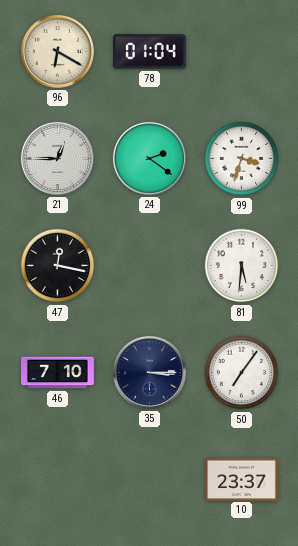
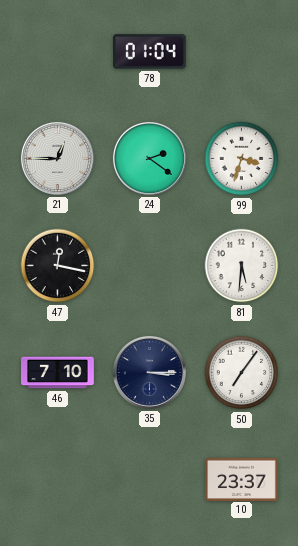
96: 6:20 -> none (57, 51)
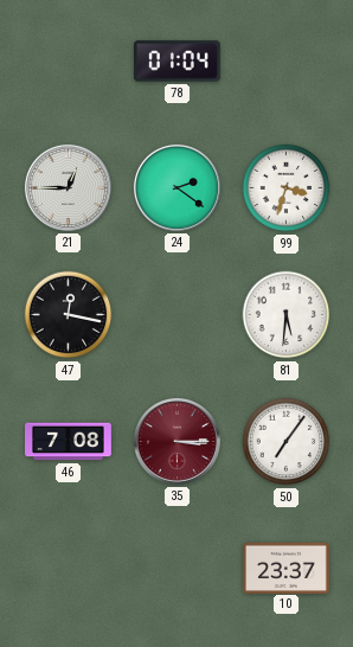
46: 7:10 -> 7:08 (69, 442)
35 dial: navy -> burgundy (176, 441)
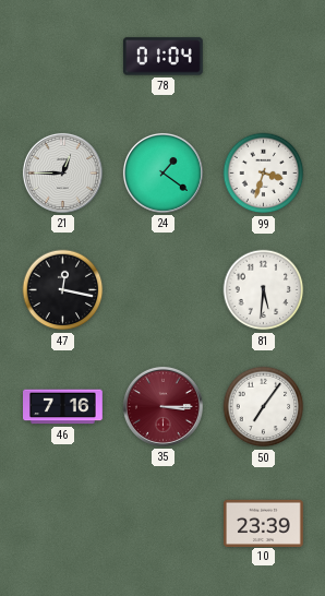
24: 2:21 -> 1:21 (162, 172)
46: 7:08 -> 7:16 (63, 407)
10: 23:37 -> 23:39 (264, 523)
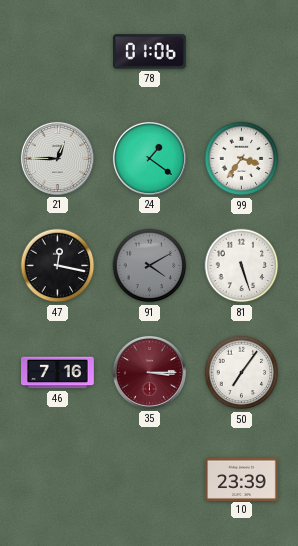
78: 01:04 -> 01:06 (150, 52)
99: 3:33 -> 3:36 (242, 159)
91: none -> 4:10 (150, 266)
81: 5:31 -> 5:27 (242, 266)
